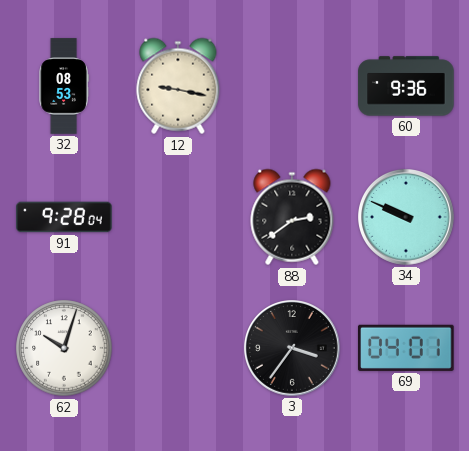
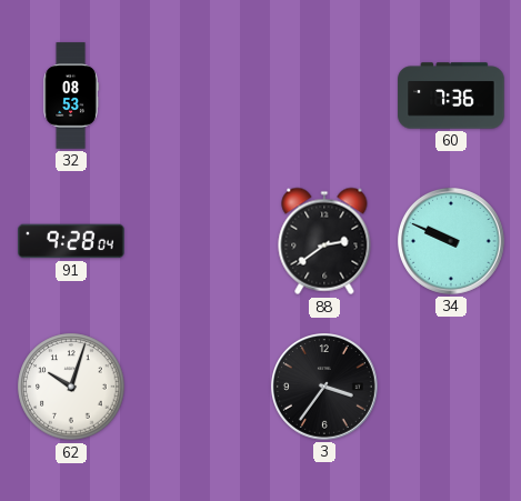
12: 9:17 -> none (178, 86)
60: 9:36 -> 7:36 (451, 96)
69: 04:01 -> none (406, 348)
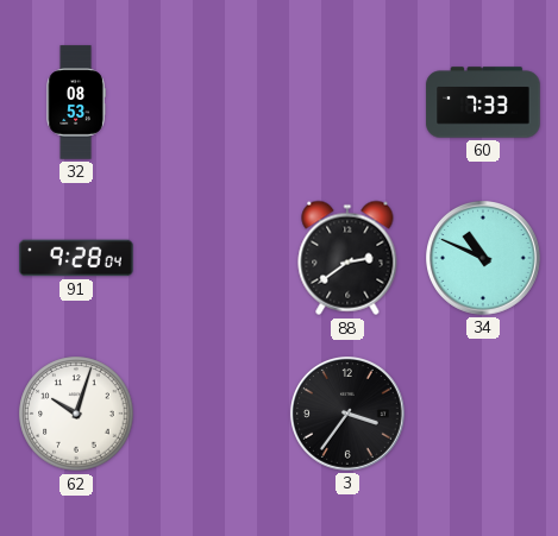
60: 7:36 -> 7:33 (483, 102)
34: 9:49 -> 10:49 (484, 259)
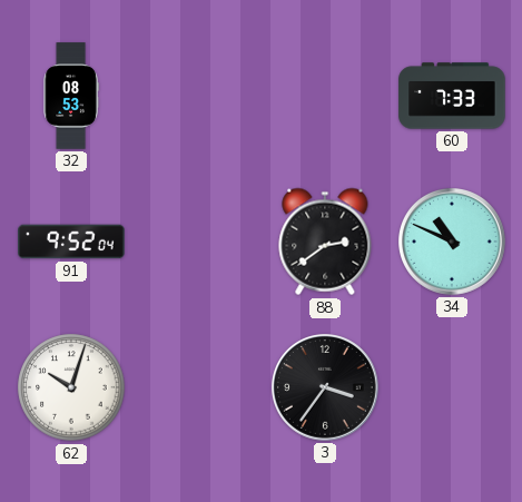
91: 9:28 -> 9:52 (71, 242)
